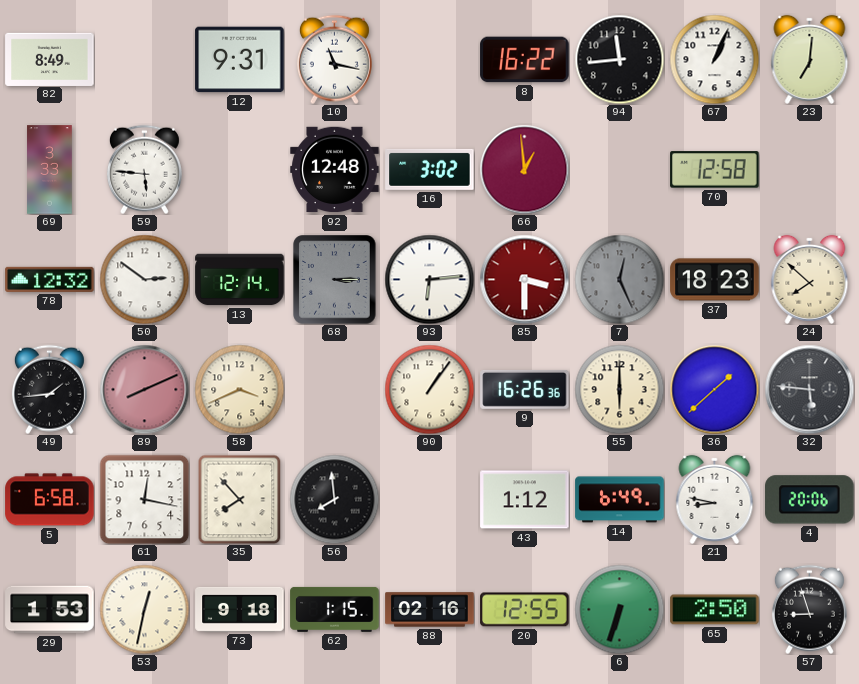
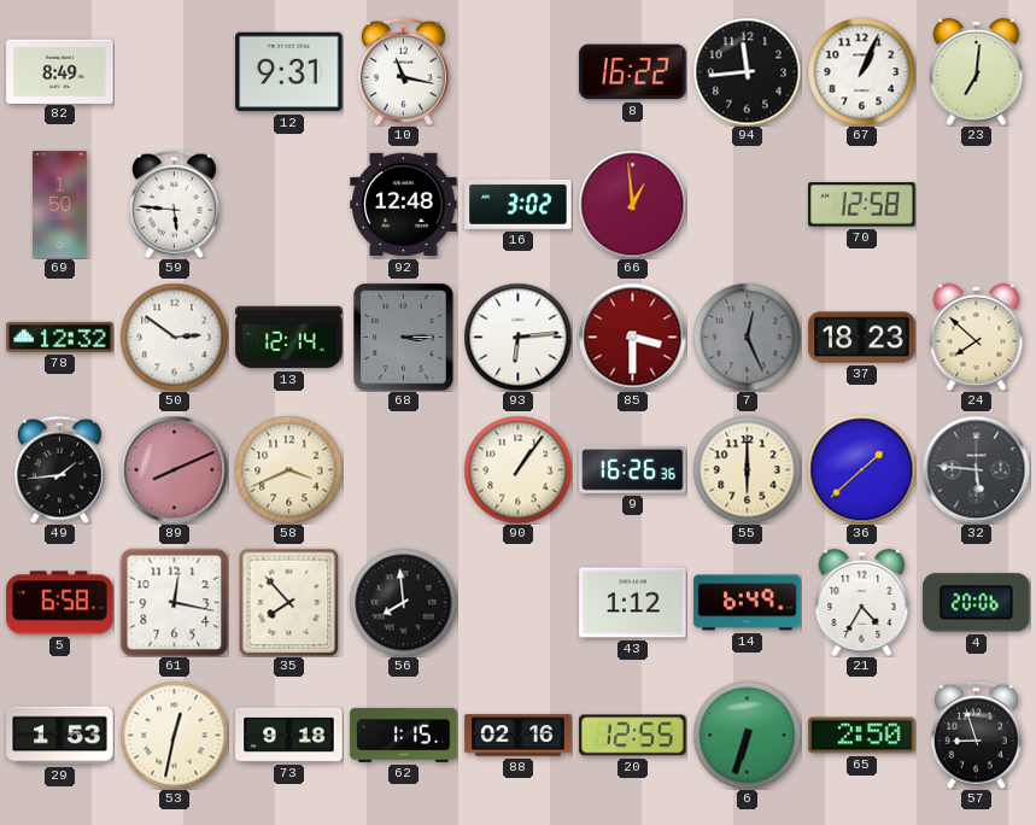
69: 3:33 -> 1:50 (60, 205)
21: 8:47 -> 4:35 (862, 602)
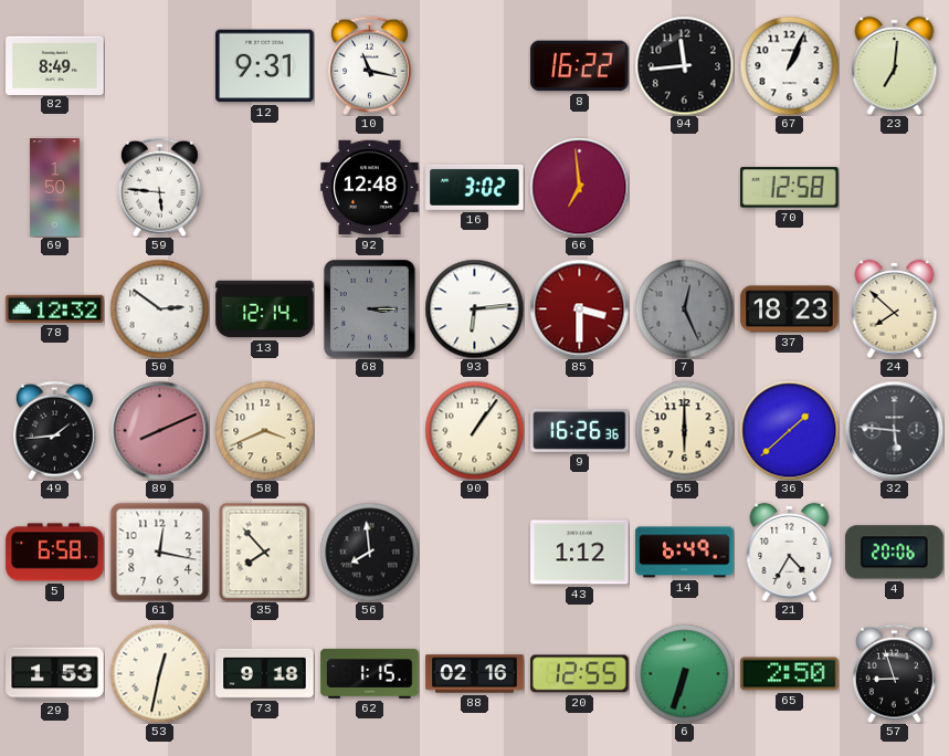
66: 12:59 -> 6:59 (579, 187)
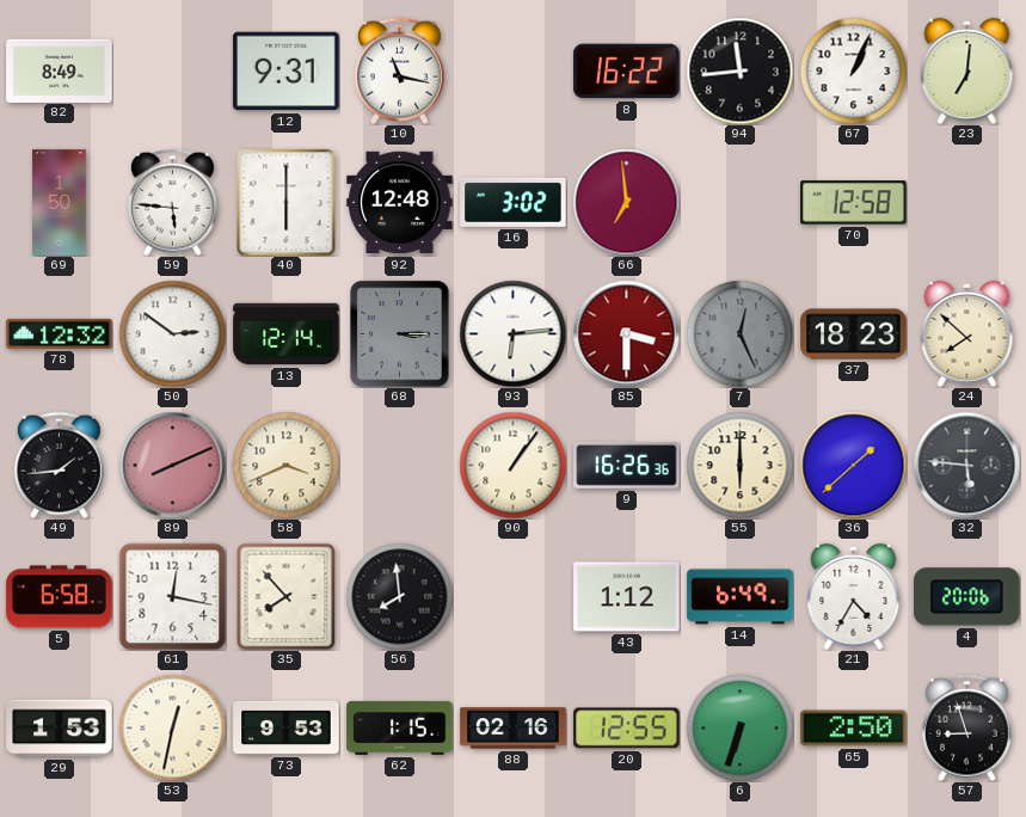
40: none -> 6:00 (287, 202)
73: 9:18 -> 9:53 (287, 727)
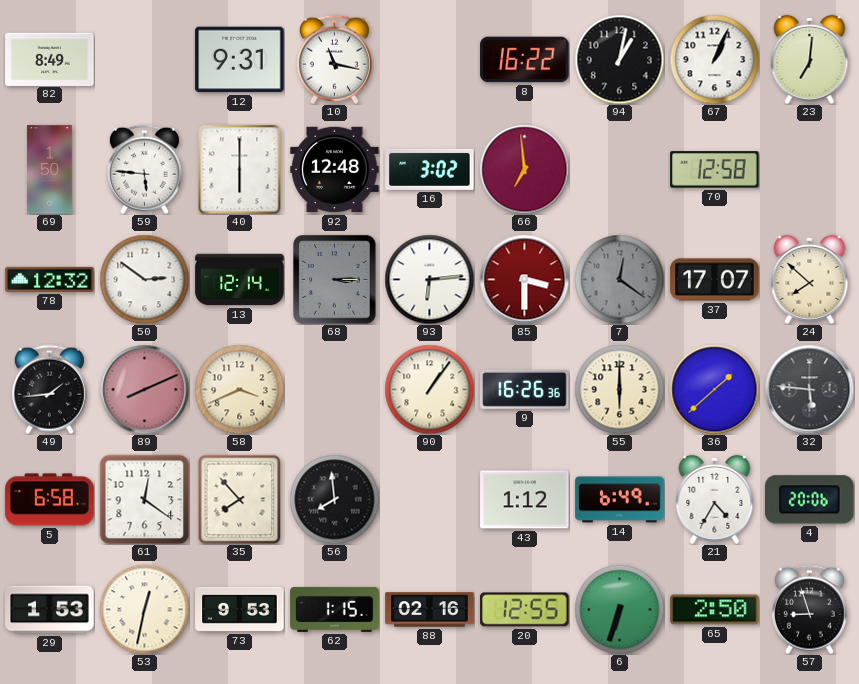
94: 11:44 -> 1:02 (619, 59)
7: 12:26 -> 12:21 (619, 279)
37: 18:23 -> 17:07 (715, 280)
61: 12:17 -> 12:21 (144, 499)
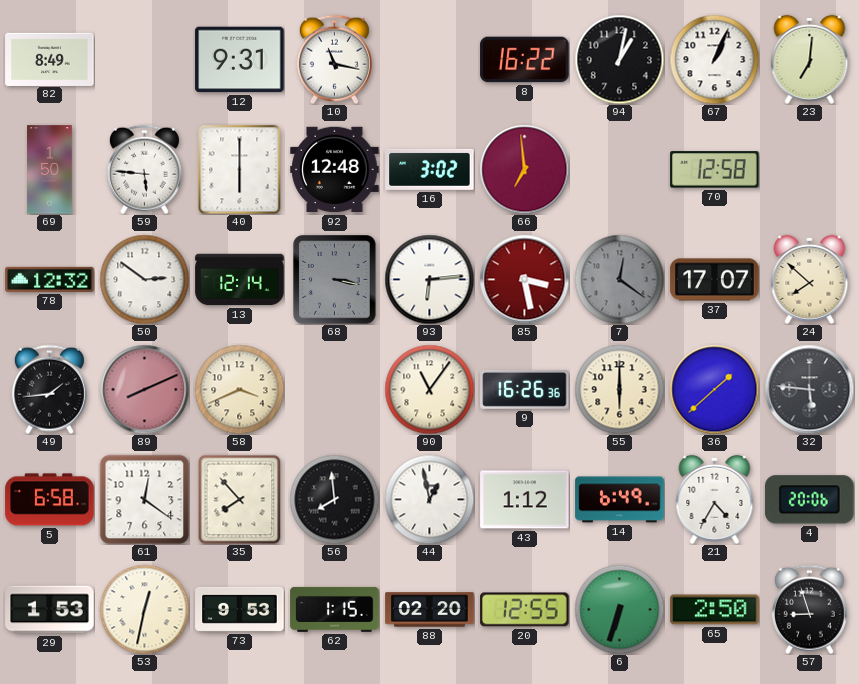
68: 3:15 -> 3:17 (335, 280)
85: 3:30 -> 3:28 (524, 279)
90: 1:06 -> 11:06 (429, 389)
44: none -> 12:58 (429, 499)
88: 02:16 -> 02:20 (430, 610)
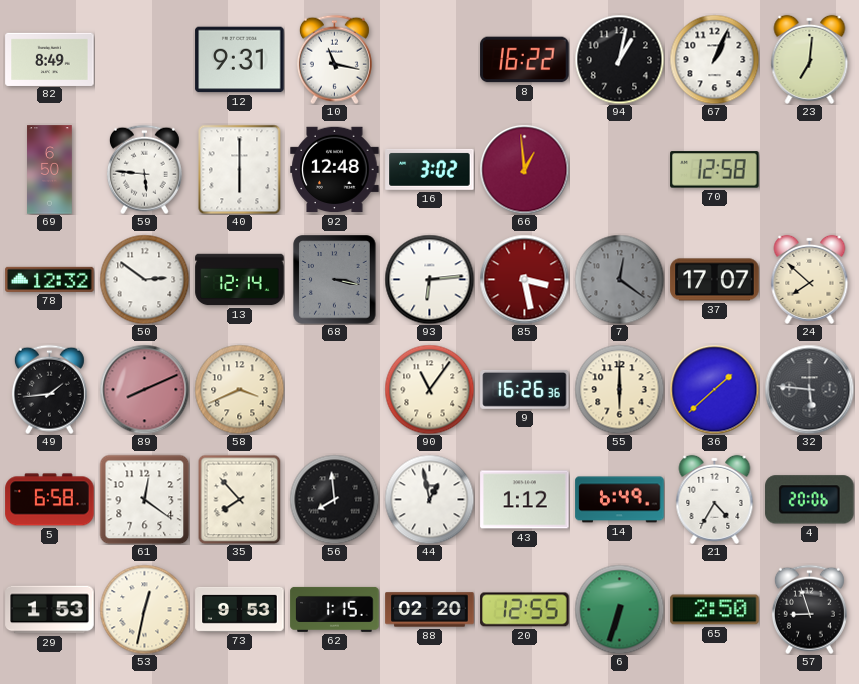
69: 1:50 -> 6:50 (50, 170)
66: 6:59 -> 12:59 (524, 169)
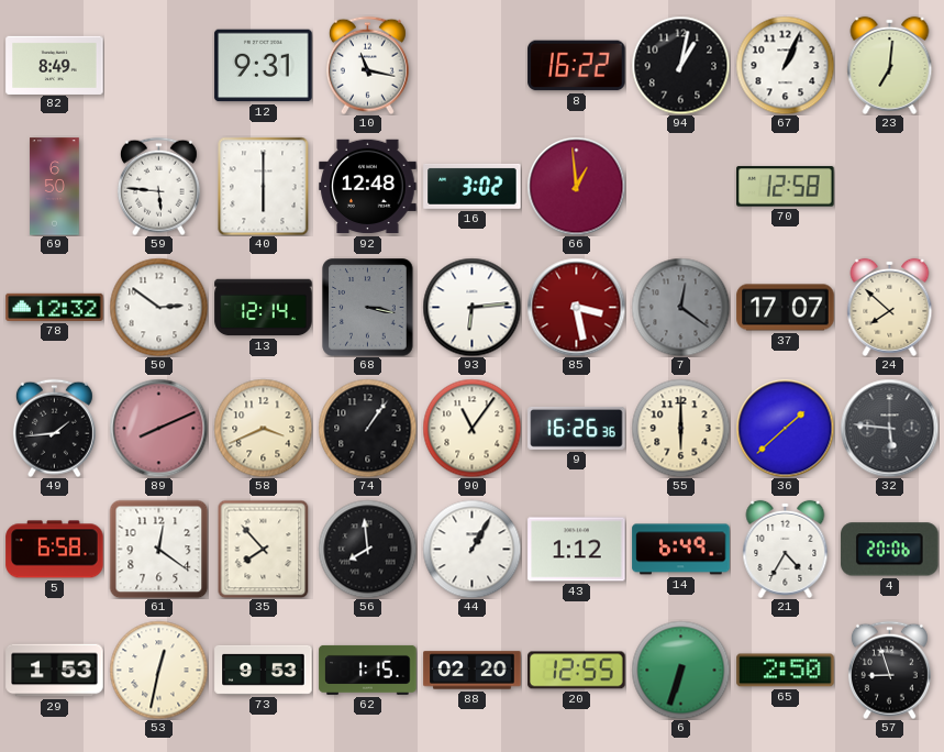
74: none -> 1:06 (367, 428)
44: 12:58 -> 1:05 (471, 549)
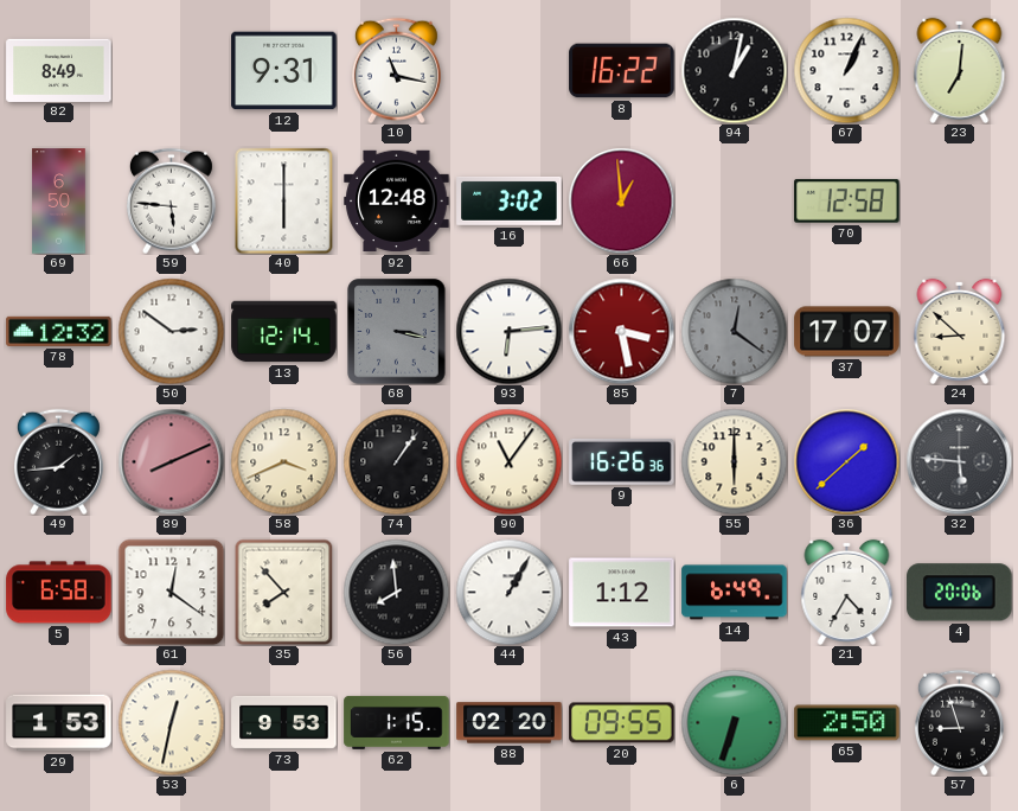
24: 7:52 -> 8:52 (960, 331)
20: 12:55 -> 09:55 (622, 723)
